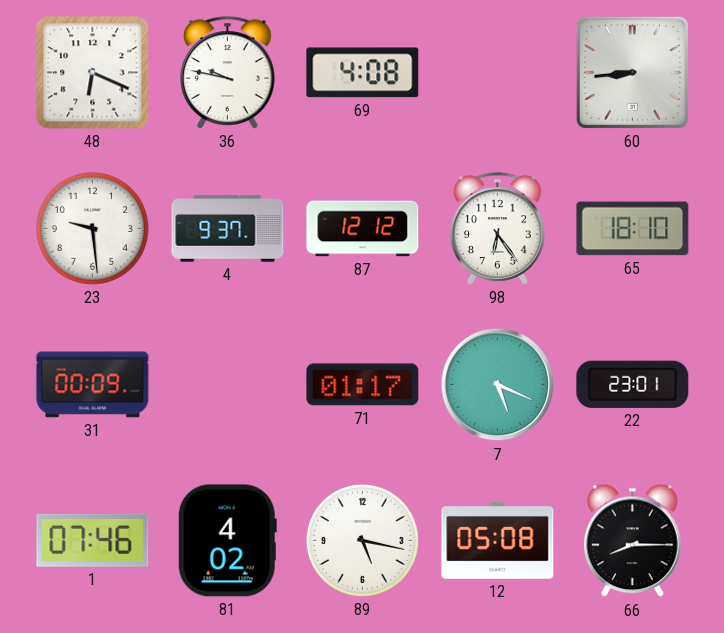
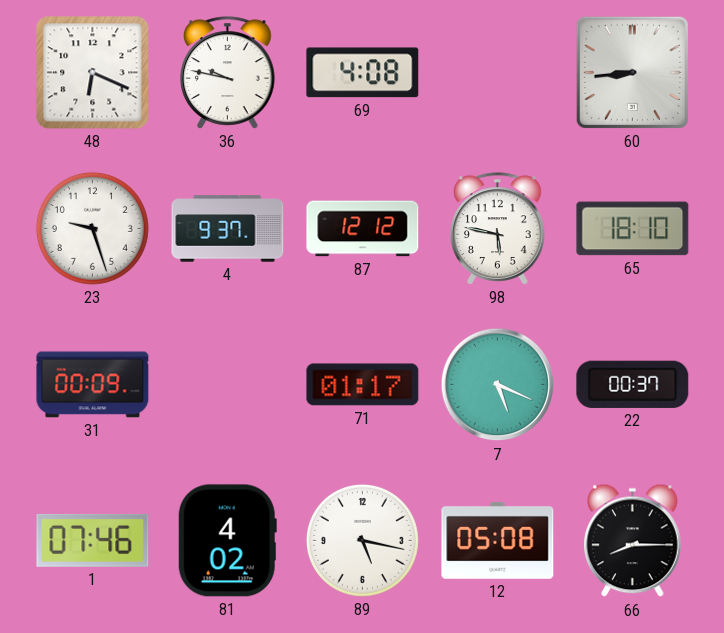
23: 9:29 -> 9:27 (92, 228)
98: 6:24 -> 5:47 (498, 229)
22: 23:01 -> 00:37 (633, 384)
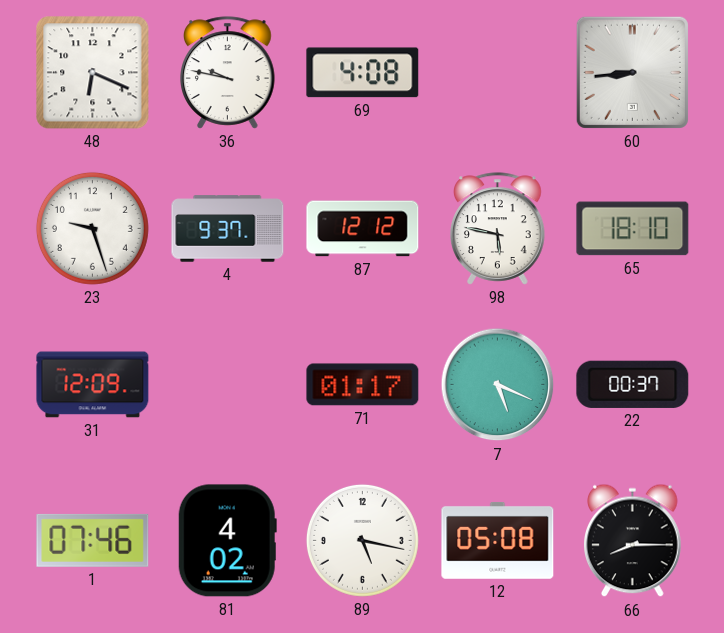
31: 00:09 -> 12:09 (93, 385)
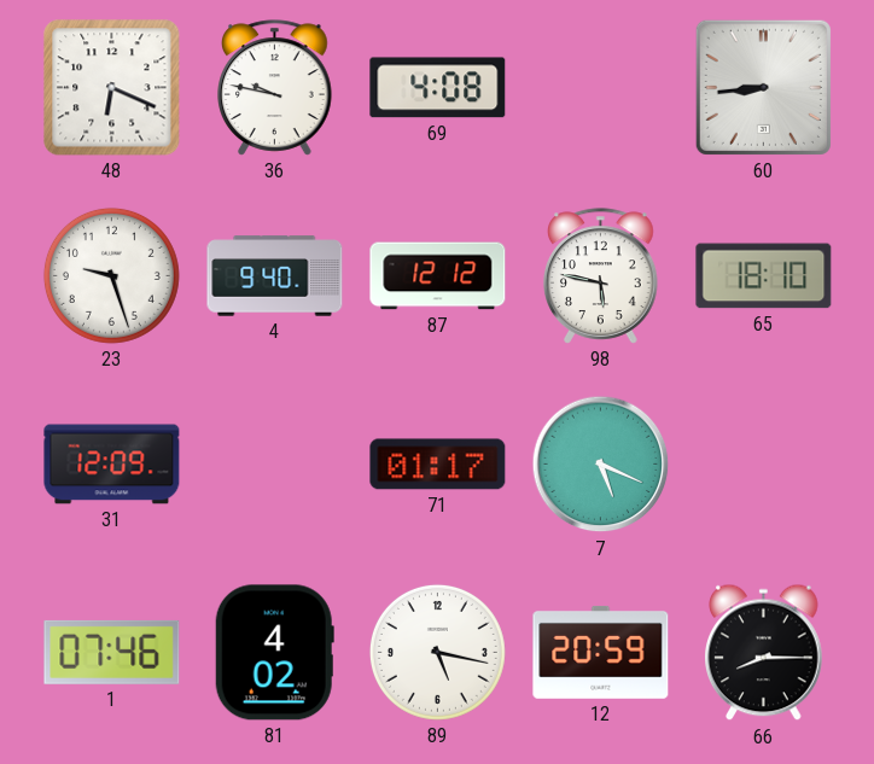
4: 9:37 -> 9:40 (275, 276)
22: 00:37 -> none (633, 384)
12: 05:08 -> 20:59 (601, 652)
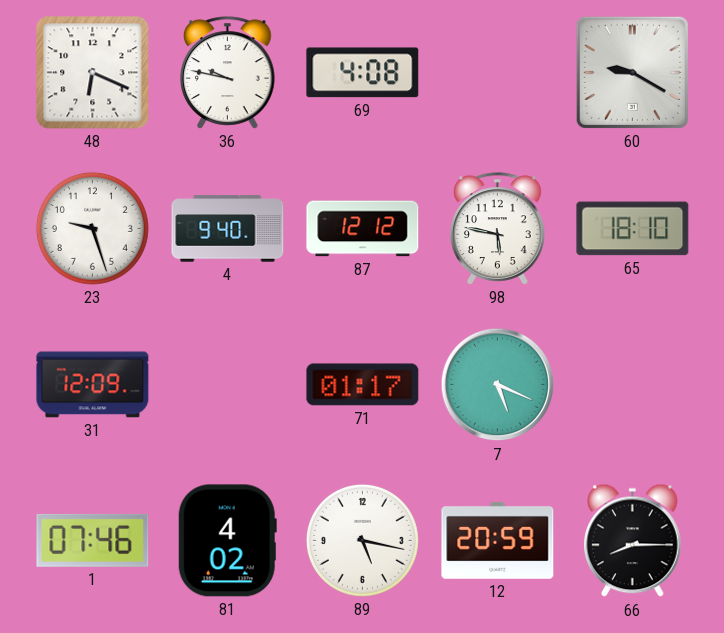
60: 8:44 -> 9:20 (632, 72)
